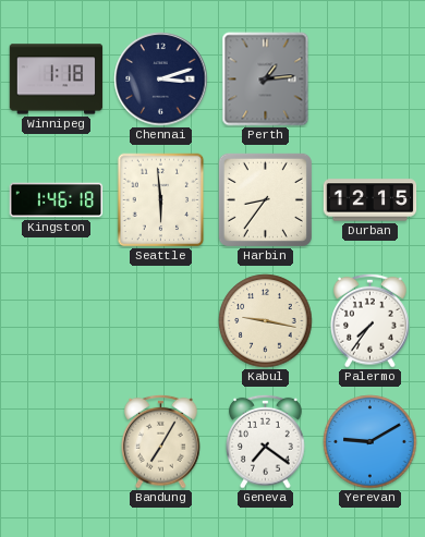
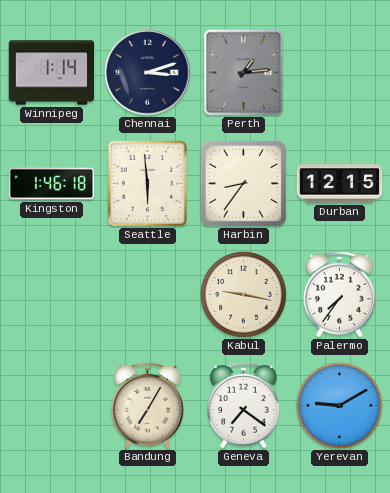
Winnipeg: 1:18 -> 1:14 (52, 73)
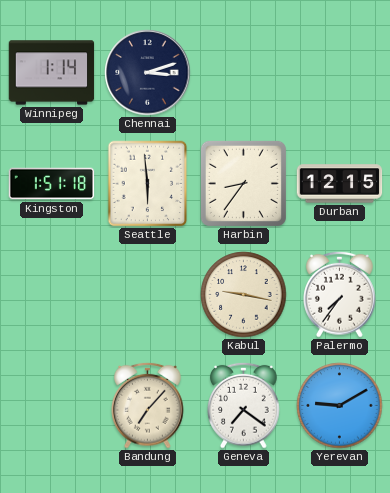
Perth: 1:14 -> none (244, 73)
Kingston: 1:46 -> 1:51 (52, 184)
Bandung: 7:05 -> 7:07 (148, 405)
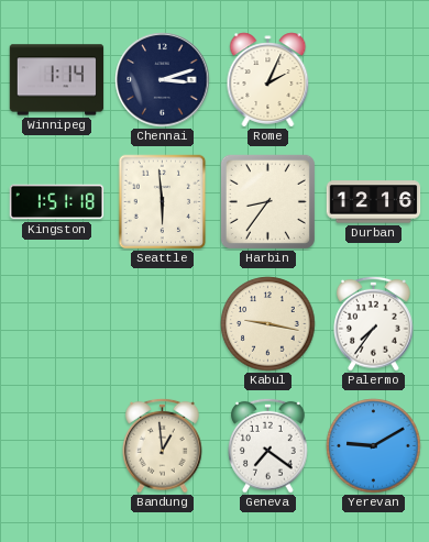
Rome: none -> 2:04 (268, 80)
Durban: 12:15 -> 12:16 (374, 202)
Bandung: 7:07 -> 12:59 (163, 445)
